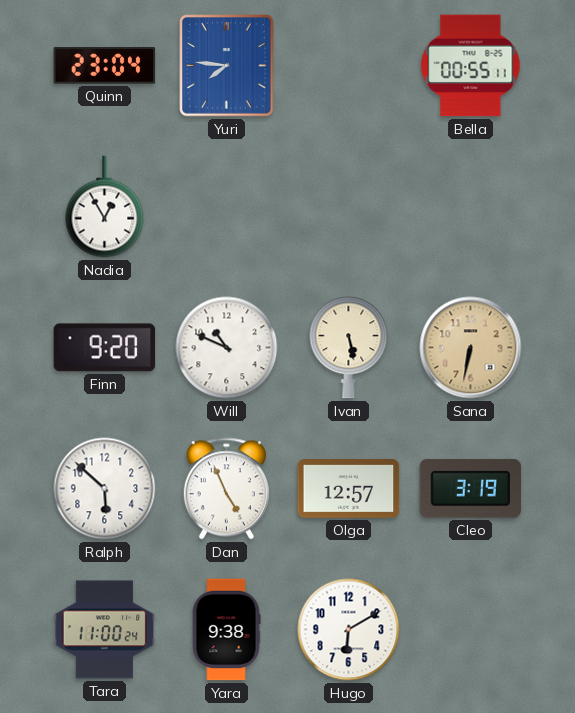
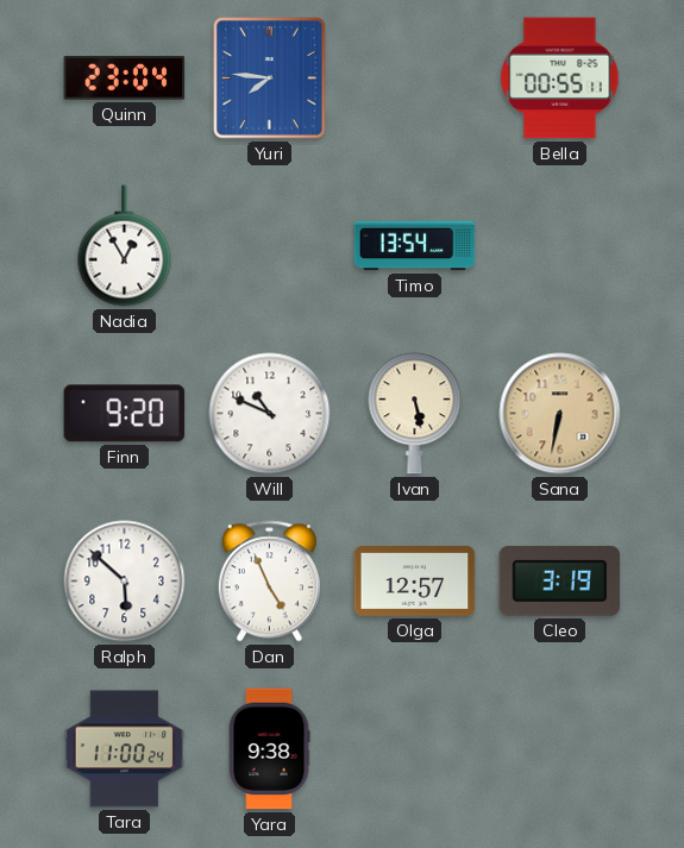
Timo: none -> 13:54 (415, 246)
Hugo: 6:10 -> none (349, 630)
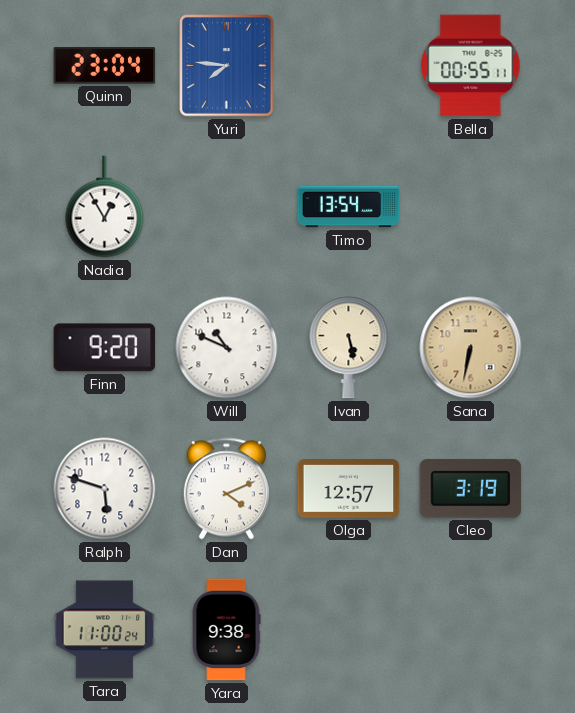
Ralph: 5:52 -> 5:48 (105, 489)
Dan: 4:56 -> 4:11 (226, 489)
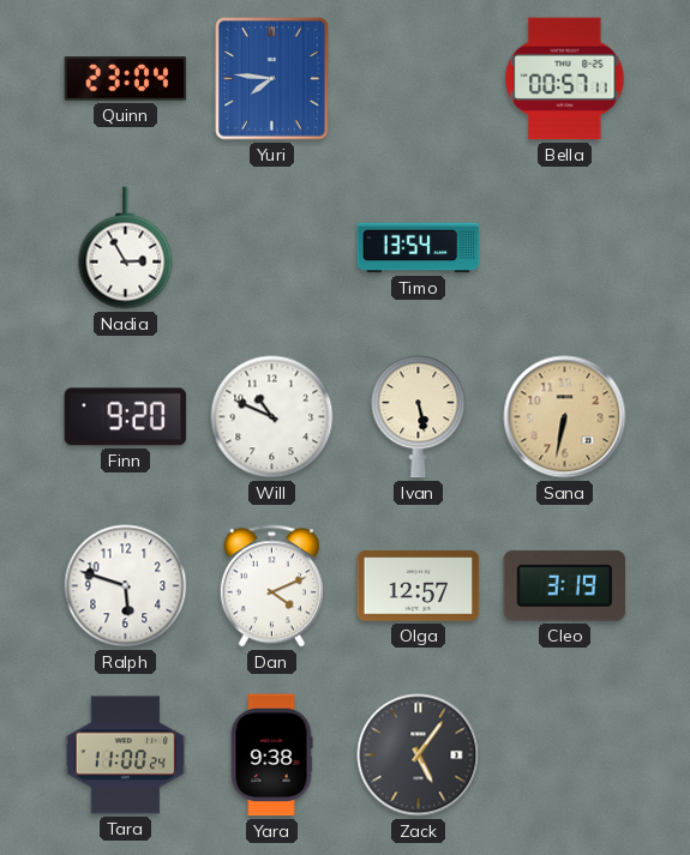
Bella: 00:55 -> 00:57 (565, 79)
Nadia: 12:55 -> 2:55 (126, 248)
Zack: none -> 5:06 (419, 755)
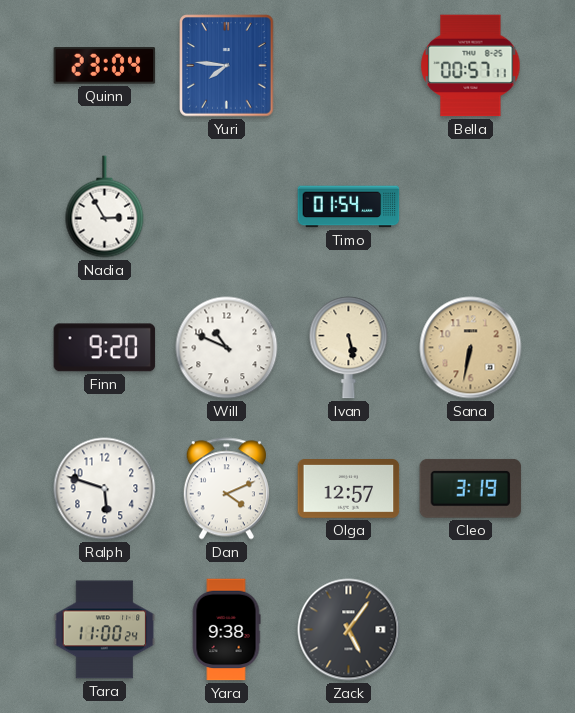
Timo: 13:54 -> 01:54 (349, 207)
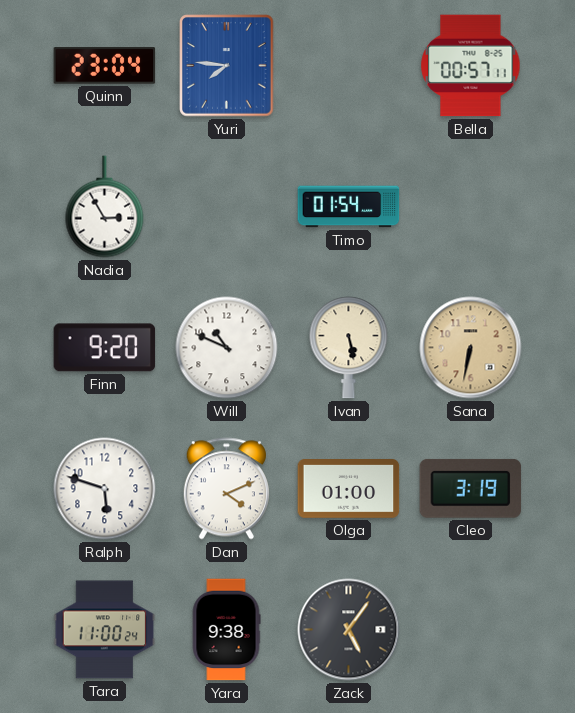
Olga: 12:57 -> 01:00 (349, 489)
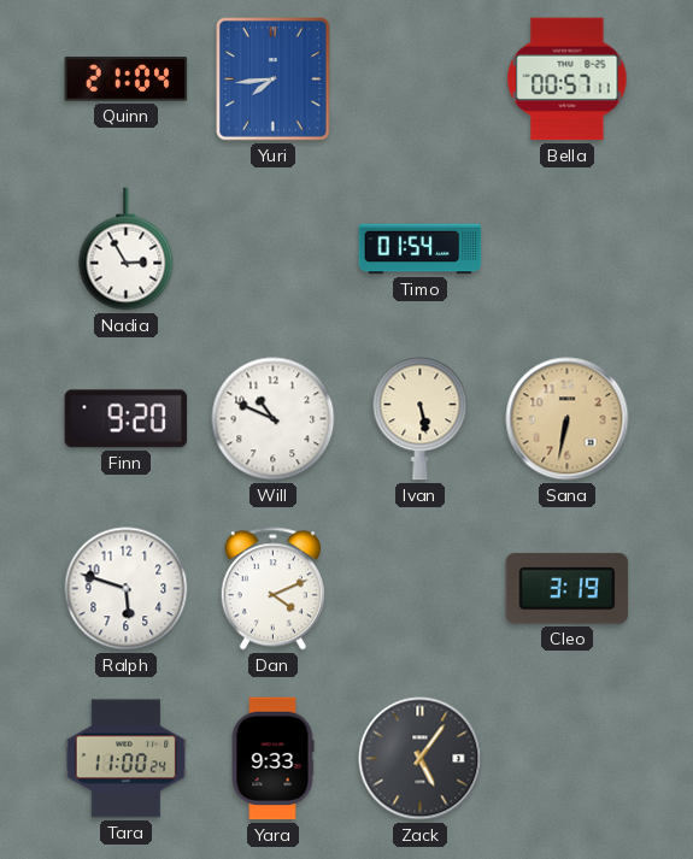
Quinn: 23:04 -> 21:04 (127, 80)
Yuri: 7:46 -> 7:44 (274, 80)
Olga: 01:00 -> none (349, 489)
Yara: 9:38 -> 9:33 (272, 759)
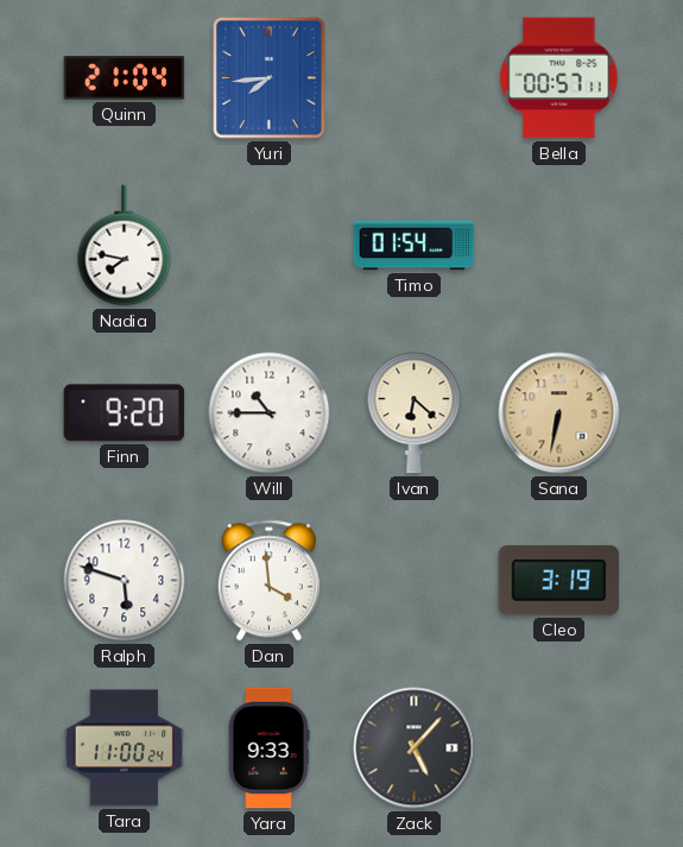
Nadia: 2:55 -> 7:47 (125, 246)
Will: 10:49 -> 10:45 (270, 413)
Ivan: 5:28 -> 6:22 (415, 413)
Dan: 4:11 -> 3:59 (268, 581)
Zack: 5:06 -> 5:07 (415, 748)
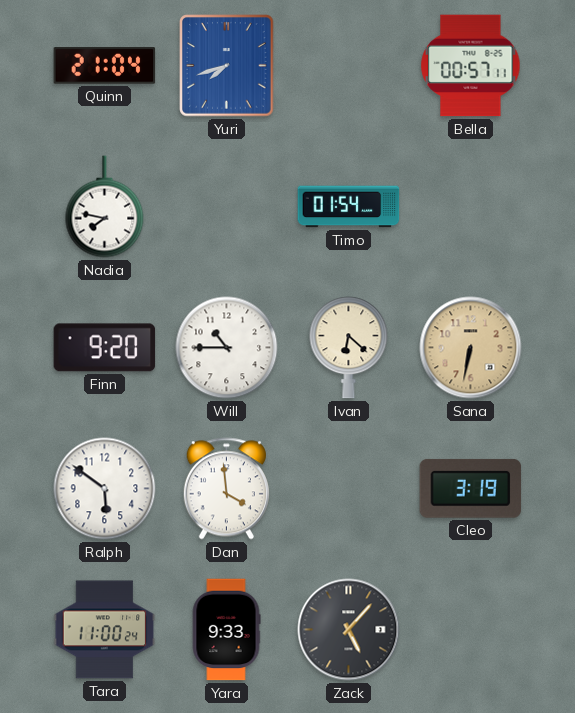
Yuri: 7:44 -> 7:42 (227, 66)
Ralph: 5:48 -> 5:51 (105, 489)
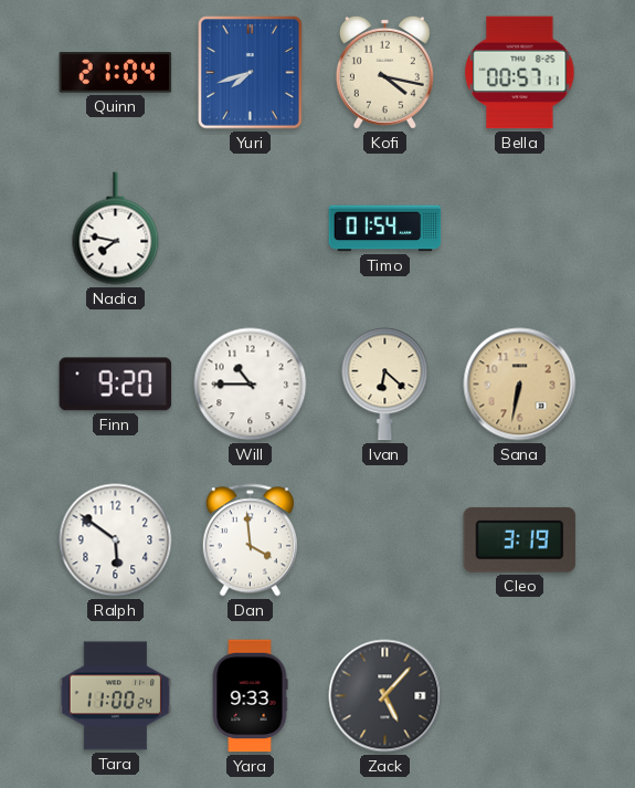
Kofi: none -> 4:17 (384, 72)
